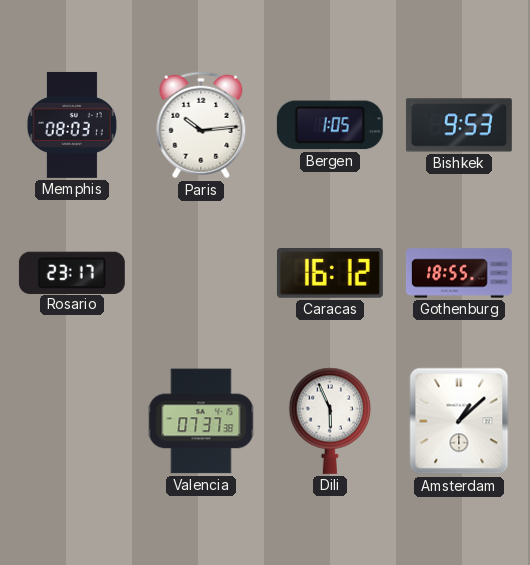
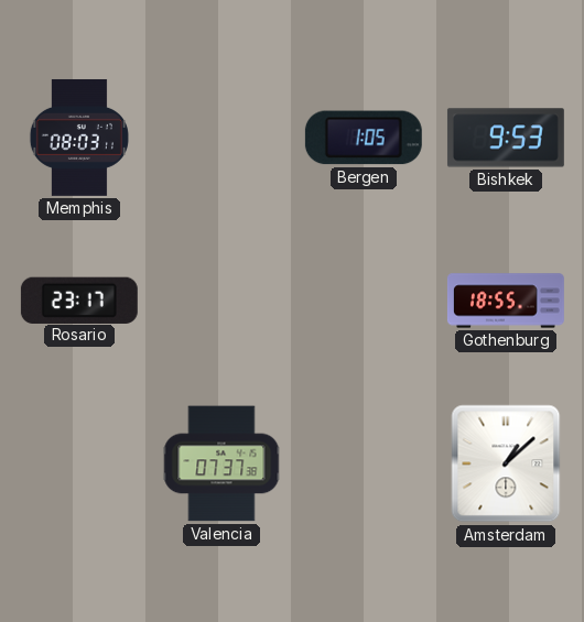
Paris: 10:14 -> none (201, 125)
Caracas: 16:12 -> none (330, 274)
Dili: 5:56 -> none (330, 421)
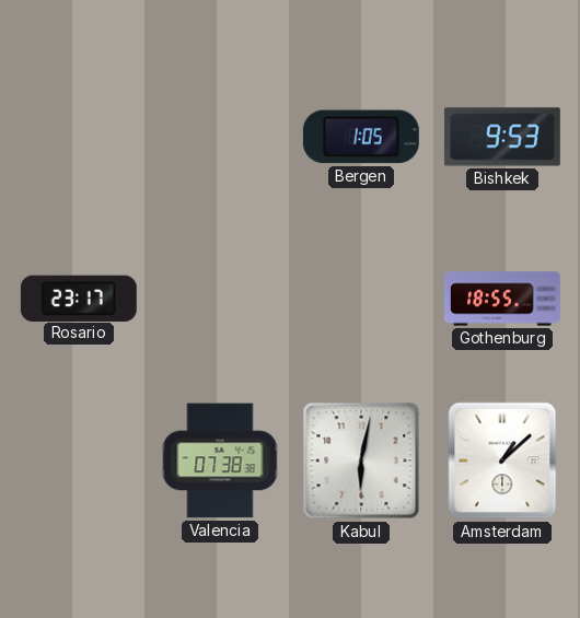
Memphis: 08:03 -> none (79, 138)
Valencia: 07:37 -> 07:38 (220, 460)
Kabul: none -> 6:02 (361, 460)
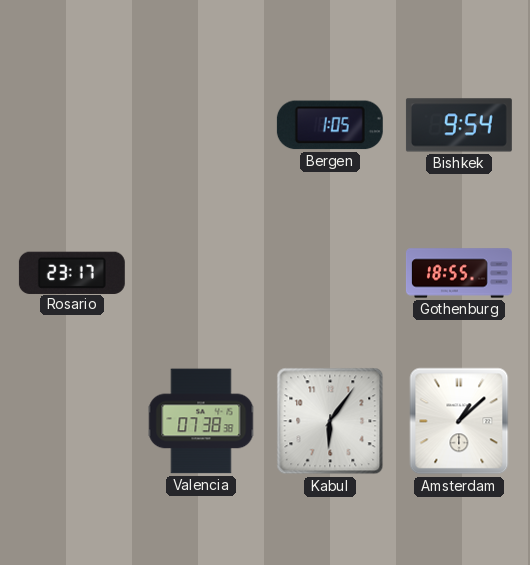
Bishkek: 9:53 -> 9:54 (459, 125)
Kabul: 6:02 -> 6:06 (330, 421)
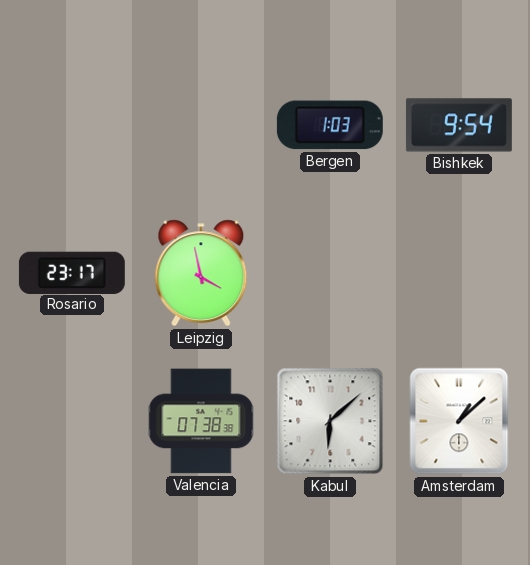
Bergen: 1:05 -> 1:03 (330, 125)
Leipzig: none -> 3:58 (201, 273)
Gothenburg: 18:55 -> none (459, 273)
Kabul: 6:06 -> 6:08 (330, 421)
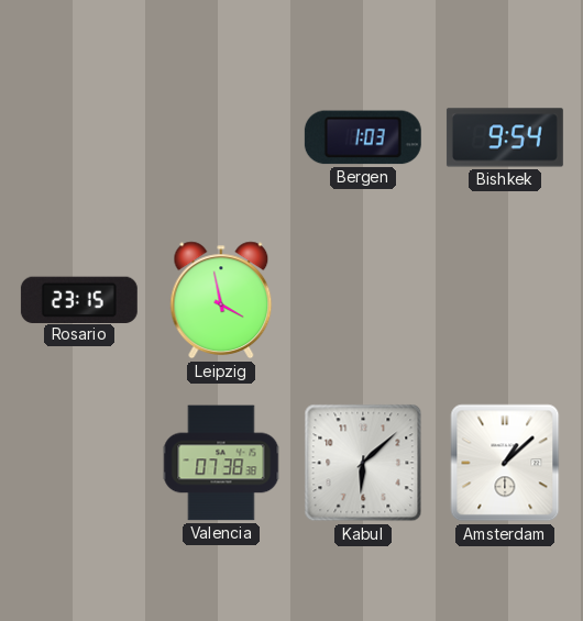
Rosario: 23:17 -> 23:15 (79, 299)
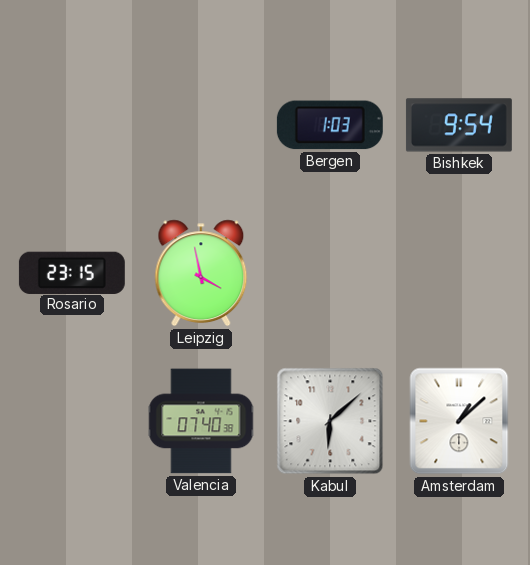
Valencia: 07:38 -> 07:40 (201, 421)
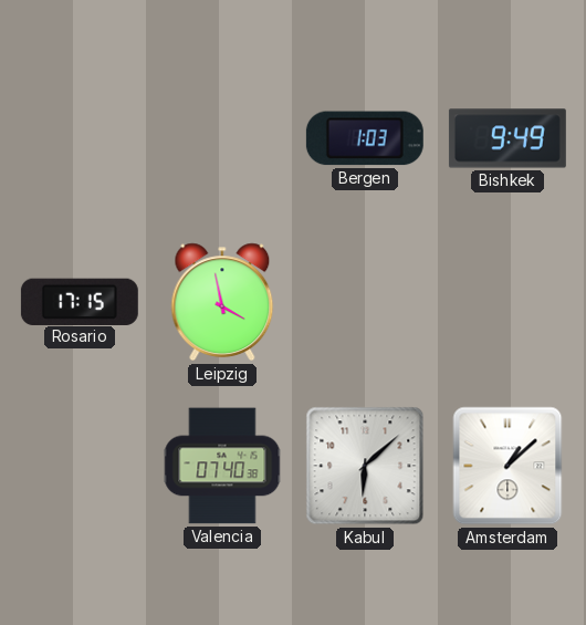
Bishkek: 9:54 -> 9:49 (507, 138)
Rosario: 23:15 -> 17:15 (80, 301)
